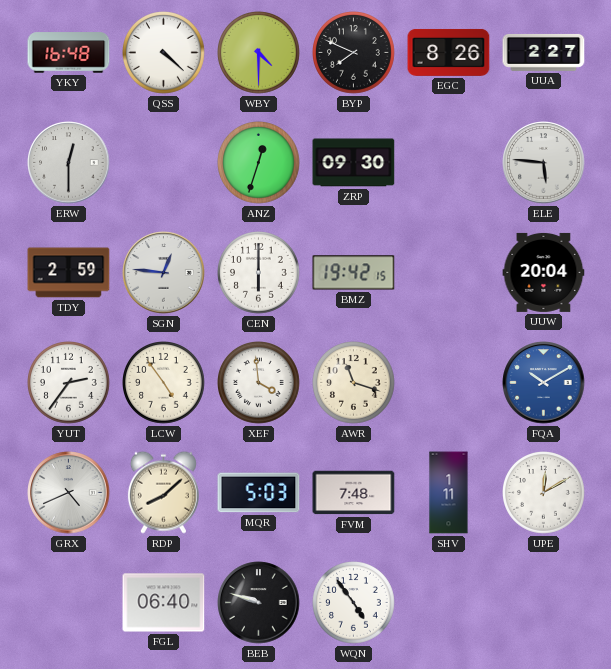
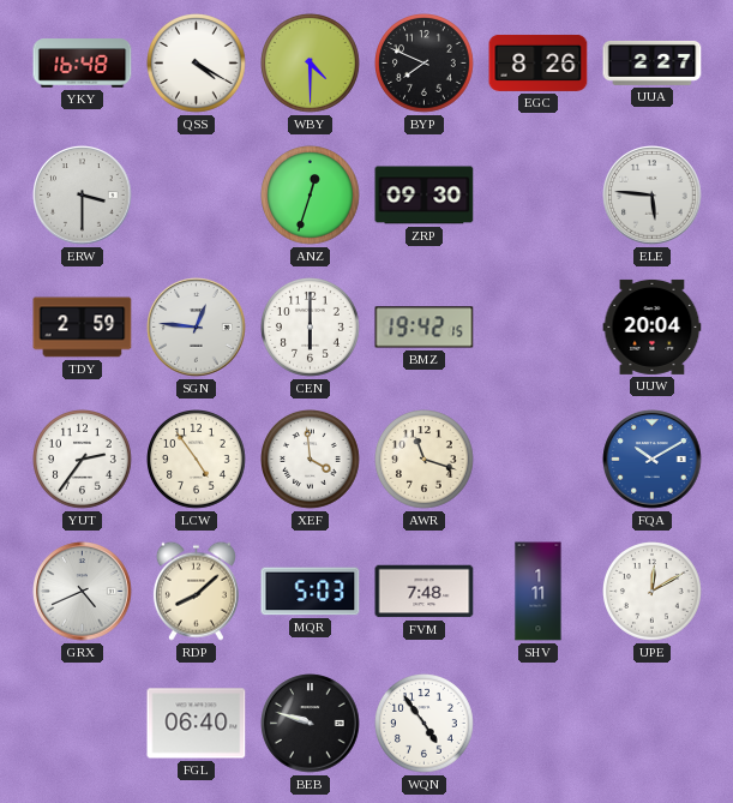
QSS: 4:22 -> 4:20 (197, 64)
ERW: 12:30 -> 3:30 (83, 196)
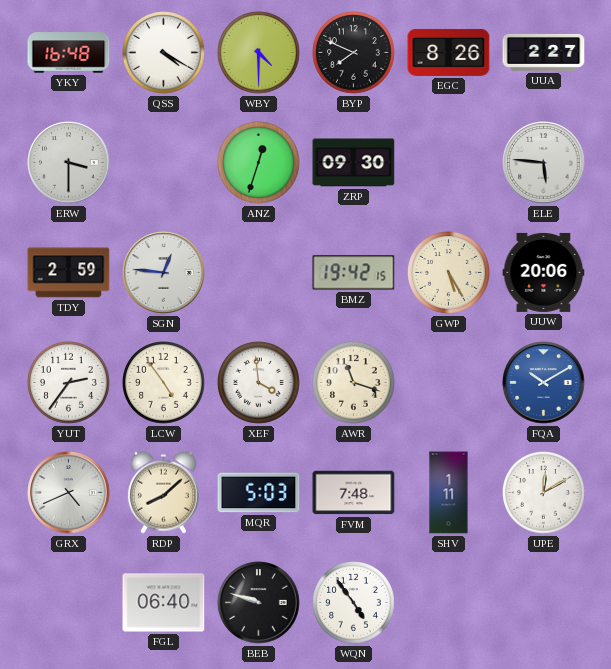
CEN: 6:00 -> none (311, 328)
GWP: none -> 5:25 (449, 273)
UUW: 20:04 -> 20:06 (544, 272)
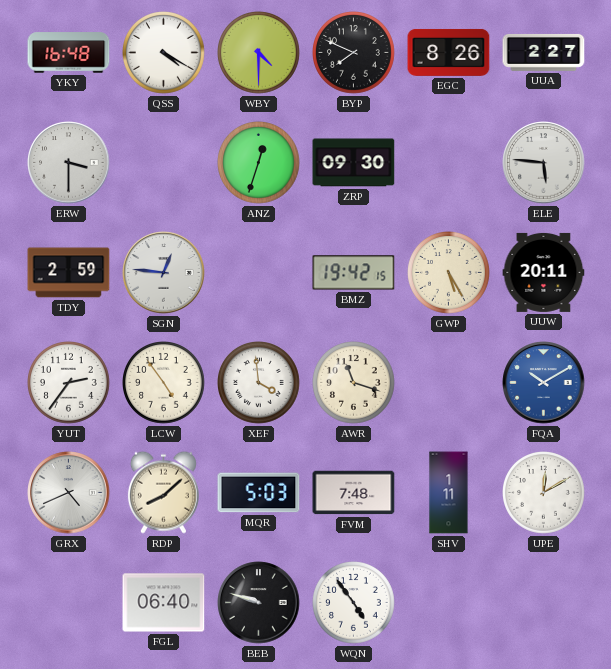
UUW: 20:06 -> 20:11 (544, 272)
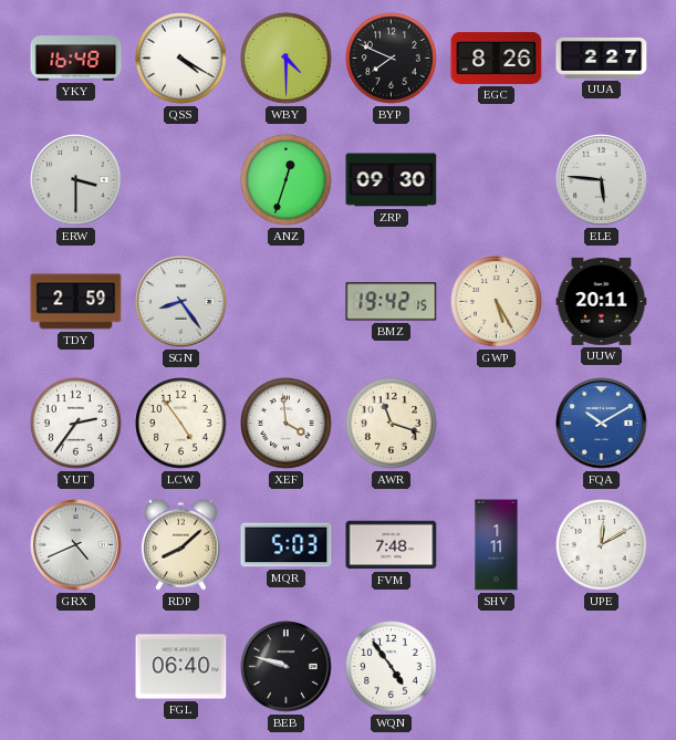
SGN: 12:46 -> 8:24 (181, 302)
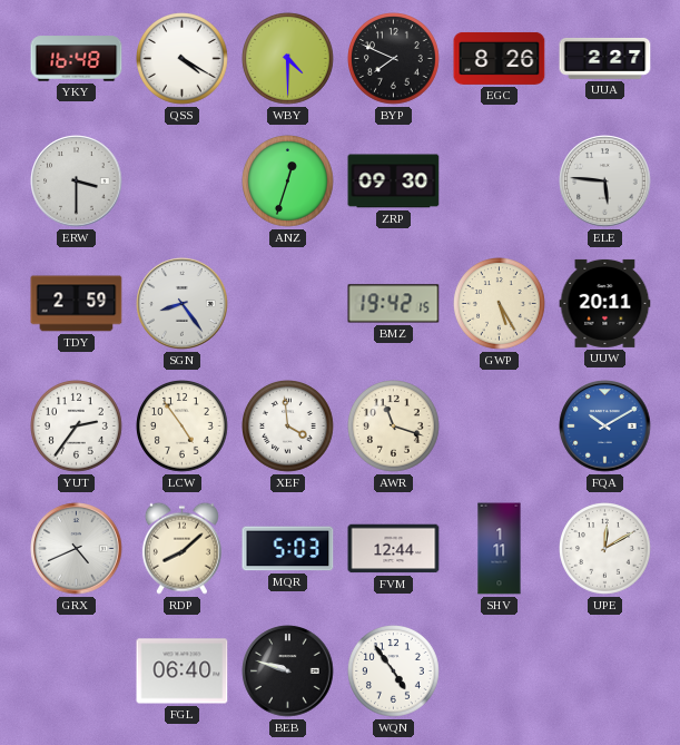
FVM: 7:48 -> 12:44 (394, 549)
